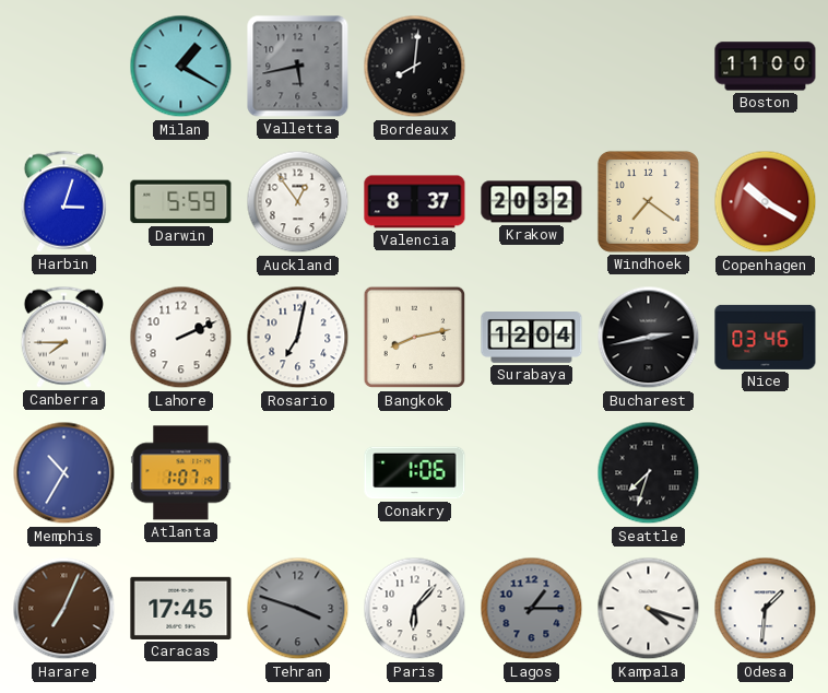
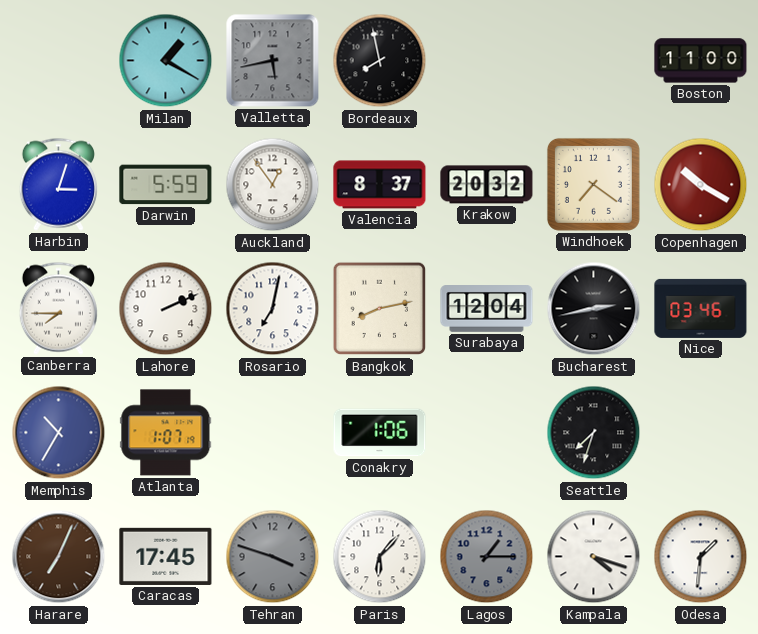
Bordeaux: 8:01 -> 7:58 (380, 61)
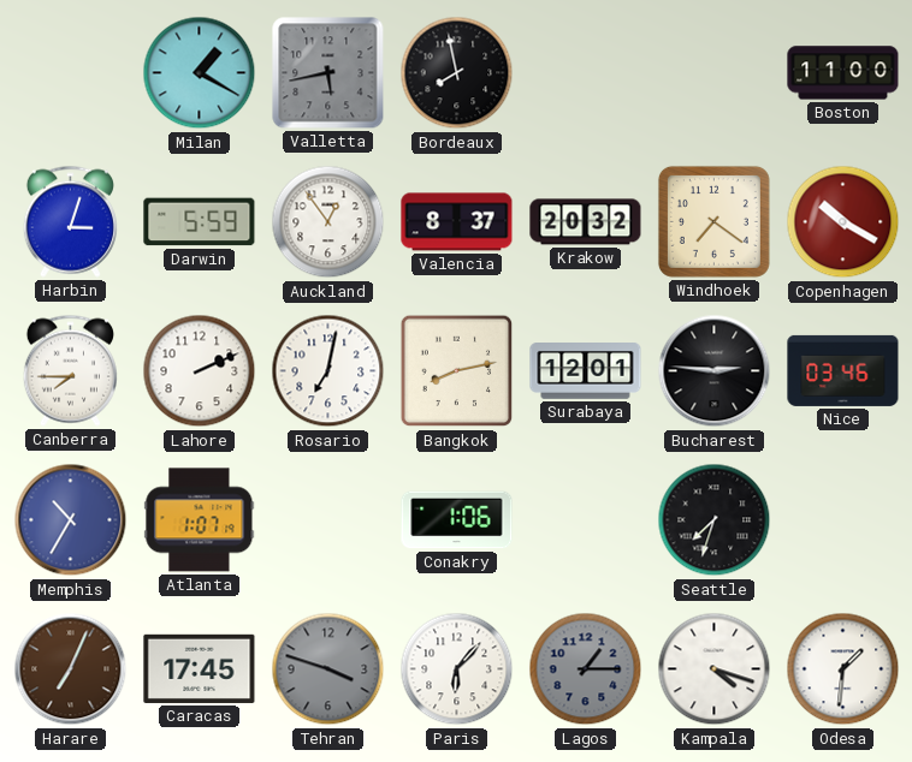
Surabaya: 12:04 -> 12:01 (586, 371)
Bucharest: 2:43 -> 2:46 (715, 371)
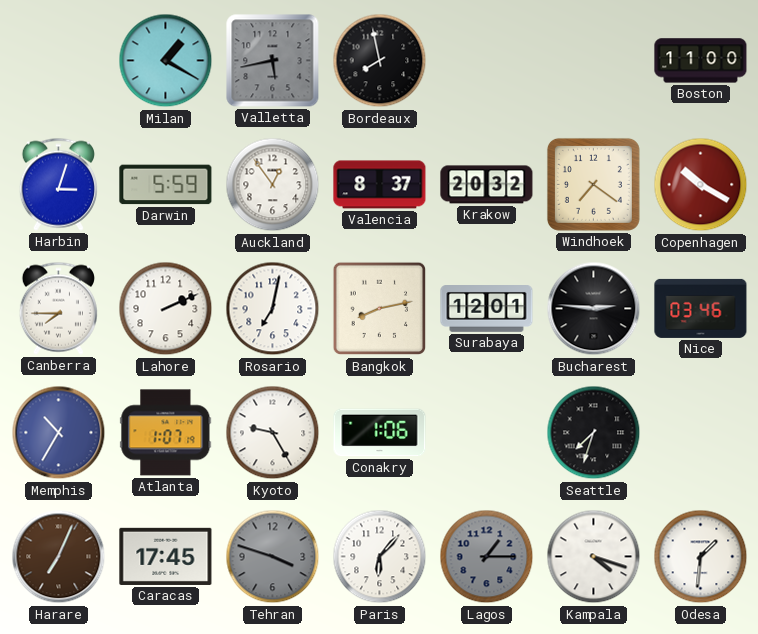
Kyoto: none -> 9:25 (273, 433)
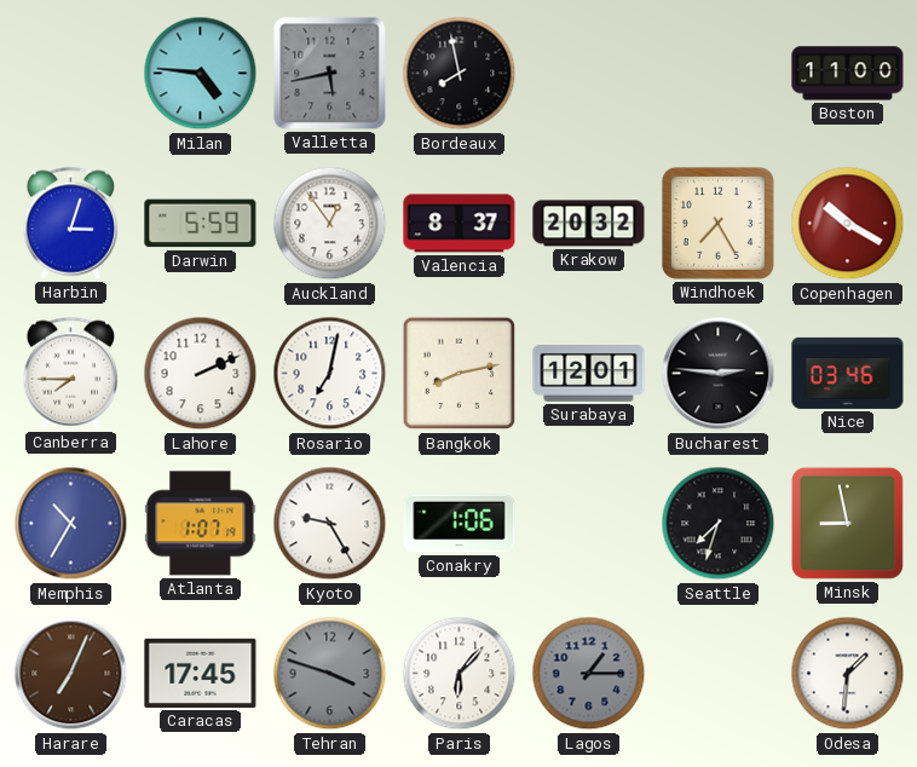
Milan: 1:20 -> 4:46 (201, 74)
Windhoek: 7:21 -> 7:25 (717, 223)
Minsk: none -> 8:58 (847, 523)
Kampala: 4:18 -> none (594, 557)
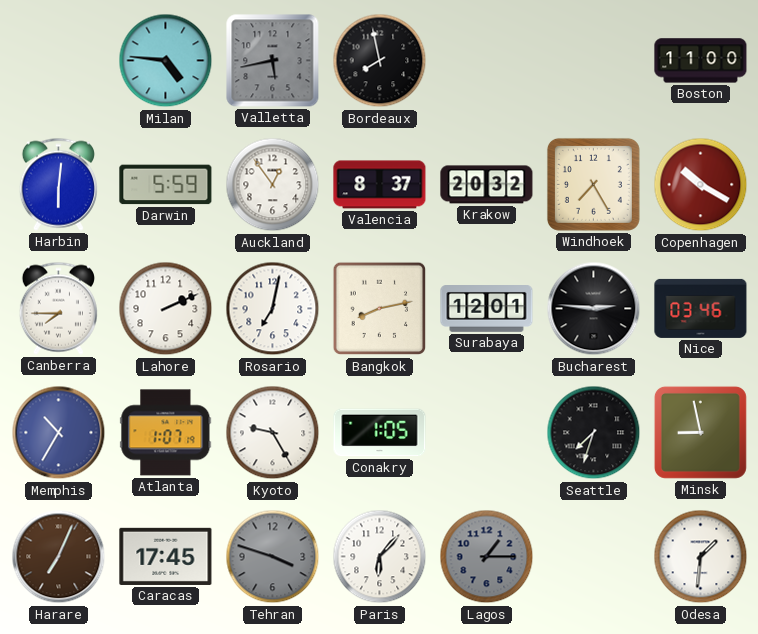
Harbin: 3:03 -> 6:01 (58, 184)
Conakry: 1:06 -> 1:05 (380, 433)
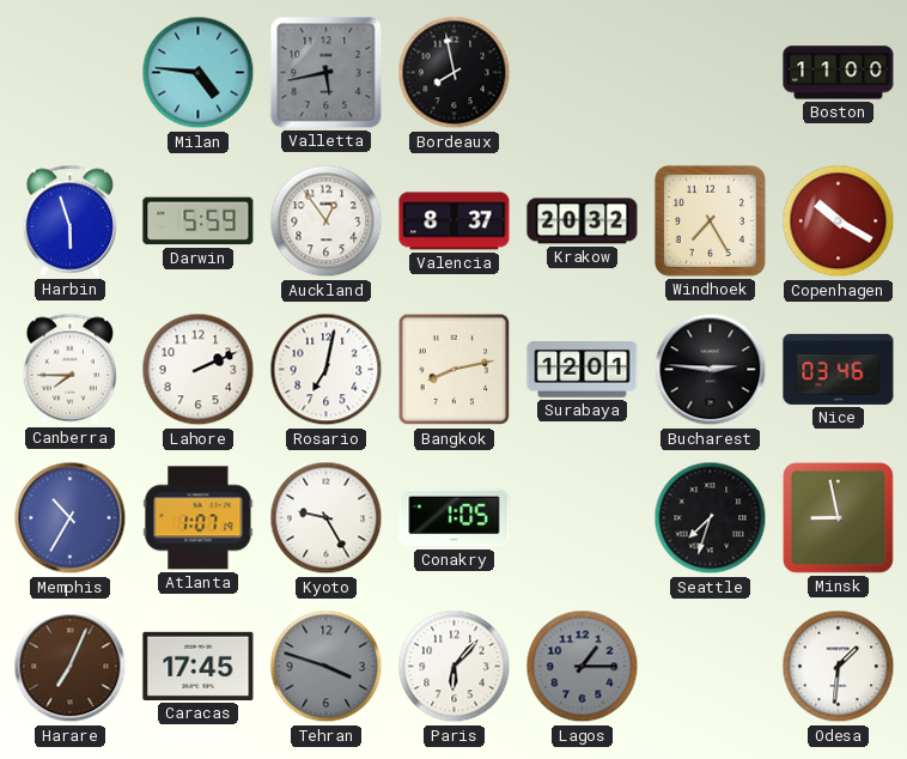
Harbin: 6:01 -> 5:57 (69, 220)
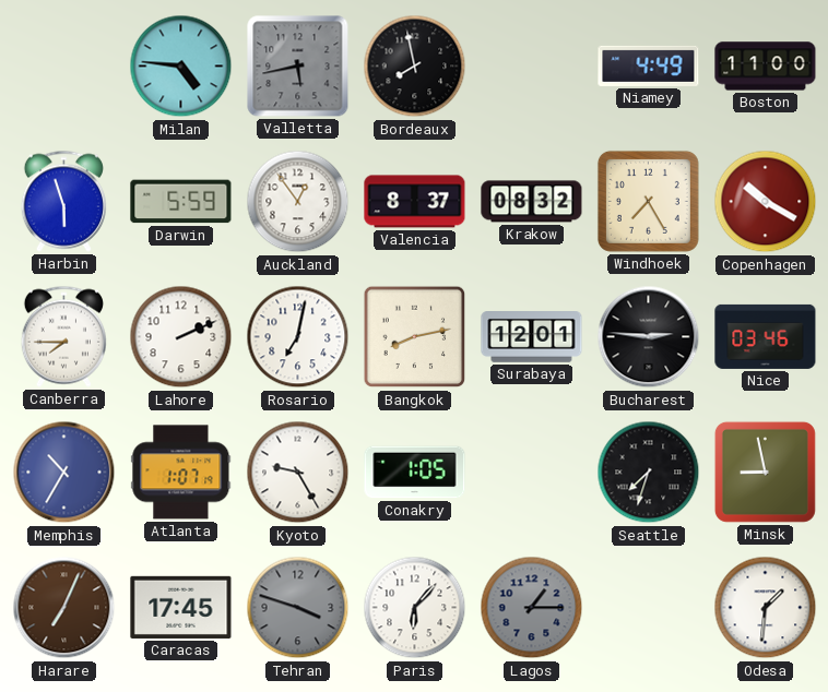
Niamey: none -> 4:49 (649, 65)
Krakow: 20:32 -> 08:32 (532, 202)
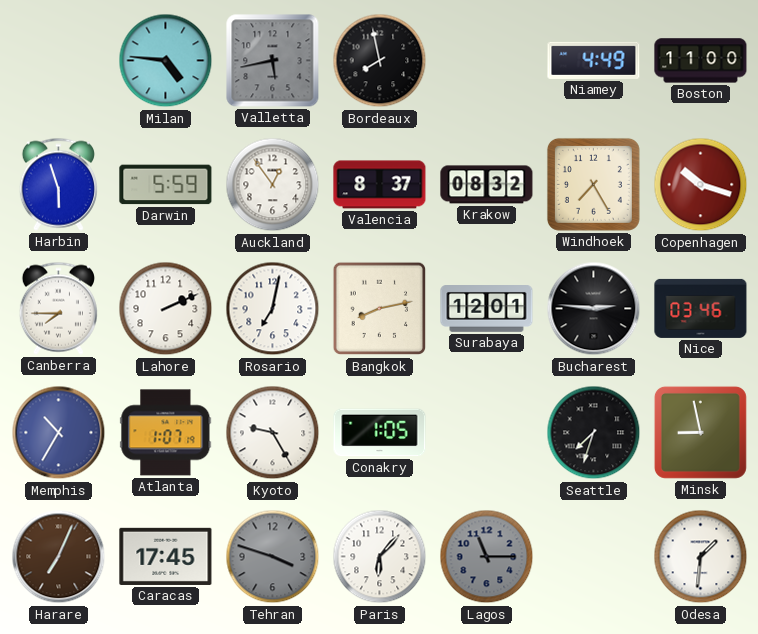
Copenhagen: 10:20 -> 10:18 (701, 185)
Lagos: 1:15 -> 11:15 (487, 557)
